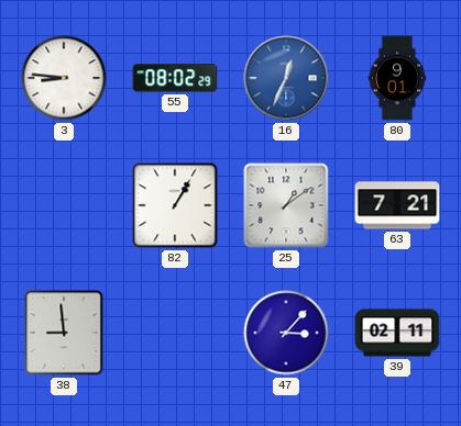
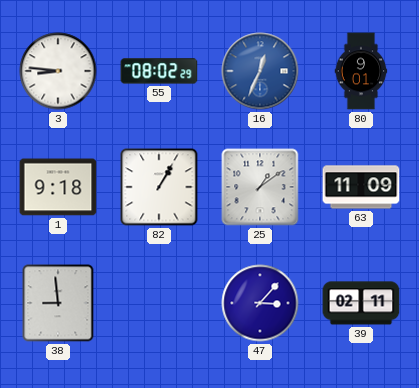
1: none -> 9:18 (58, 187)
63: 7:21 -> 11:09 (361, 187)
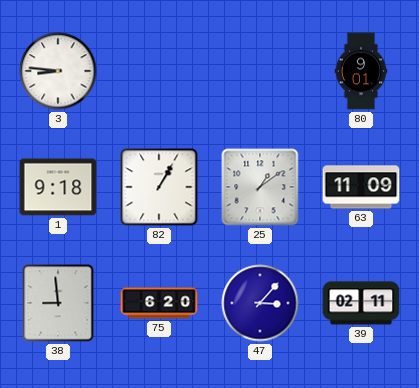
55: 08:02 -> none (159, 71)
16: 12:34 -> none (260, 71)
75: none -> 6:20 (159, 303)
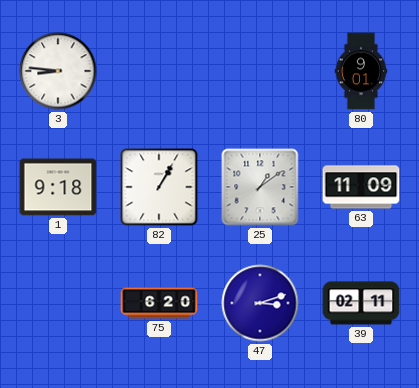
38: 8:59 -> none (58, 303)
47: 3:07 -> 3:12 (260, 303)
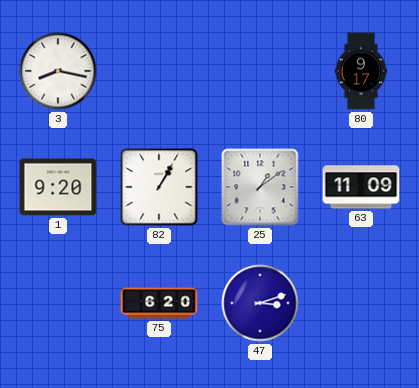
3: 8:46 -> 8:17 (58, 71)
80: 9:01 -> 9:17 (361, 71)
1: 9:18 -> 9:20 (58, 187)
39: 02:11 -> none (361, 303)
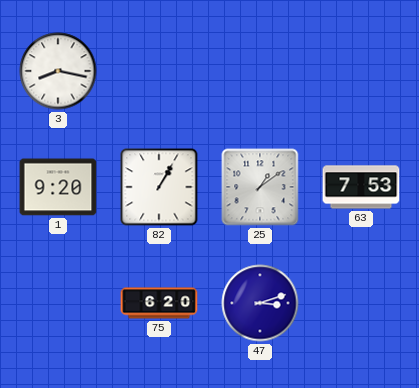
80: 9:17 -> none (361, 71)
63: 11:09 -> 7:53 (361, 187)
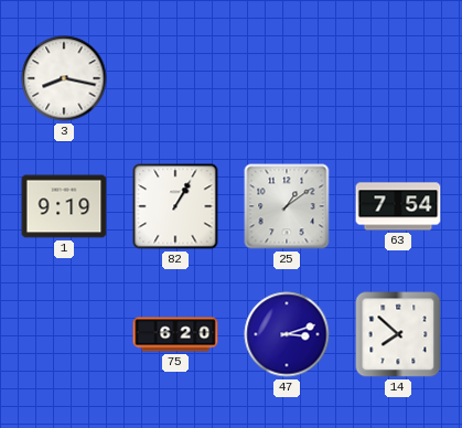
1: 9:20 -> 9:19 (64, 206)
63: 7:53 -> 7:54 (398, 206)
14: none -> 7:52 (398, 334)
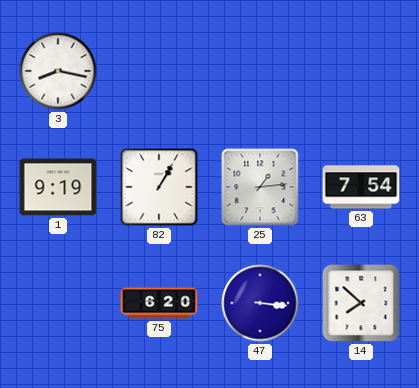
25: 1:09 -> 1:14 (260, 187)
47: 3:12 -> 3:16 (260, 303)
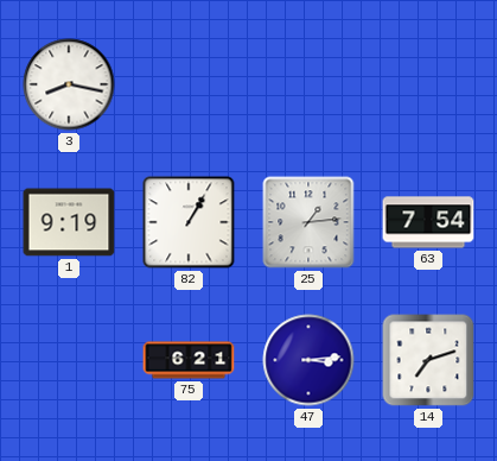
75: 6:20 -> 6:21 (189, 360)
47: 3:16 -> 3:14 (308, 360)
14: 7:52 -> 7:12 (428, 360)
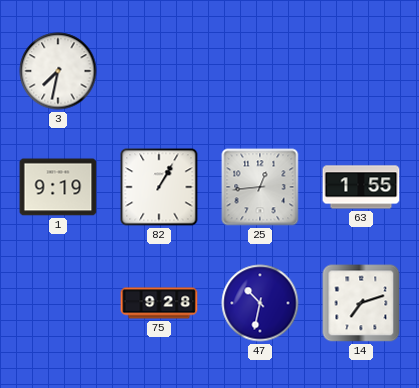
3: 8:17 -> 7:32 (58, 71)
25: 1:14 -> 12:44 (260, 187)
63: 7:54 -> 1:55 (361, 187)
75: 6:21 -> 9:28 (159, 303)
47: 3:14 -> 10:32 (260, 303)
